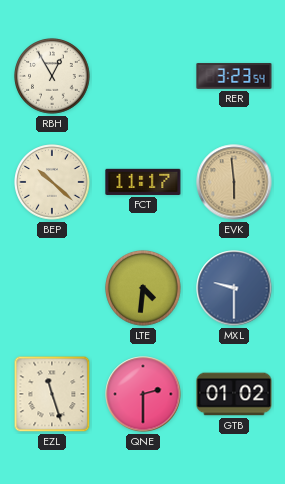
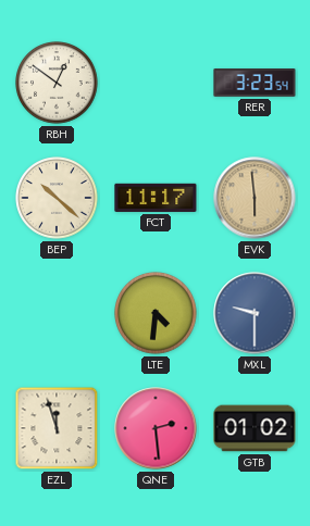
RBH: 12:55 -> 12:51 (57, 83)
EZL: 11:27 -> 11:57 (57, 428)
QNE: 2:30 -> 2:29 (156, 428)
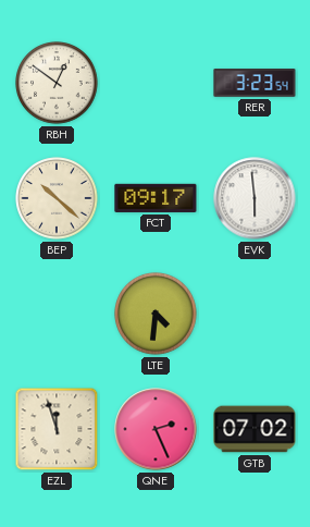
FCT: 11:17 -> 09:17 (156, 198)
EVK dial: champagne -> white (255, 198)
MXL: 9:30 -> none (255, 313)
QNE: 2:29 -> 2:26 (156, 429)
GTB: 01:02 -> 07:02 (255, 429)
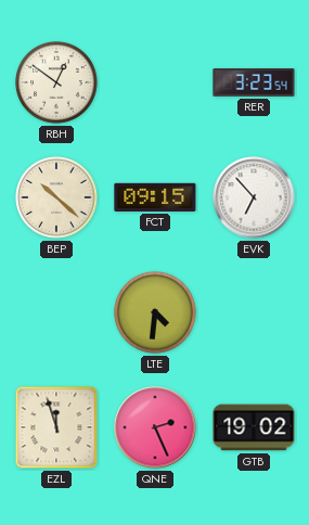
FCT: 09:17 -> 09:15 (155, 197)
EVK: 5:59 -> 6:53 (254, 197)
GTB: 07:02 -> 19:02 (254, 427)
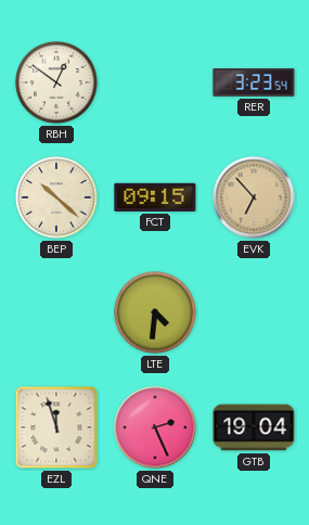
EVK dial: white -> champagne (254, 197)
GTB: 19:02 -> 19:04 (254, 427)
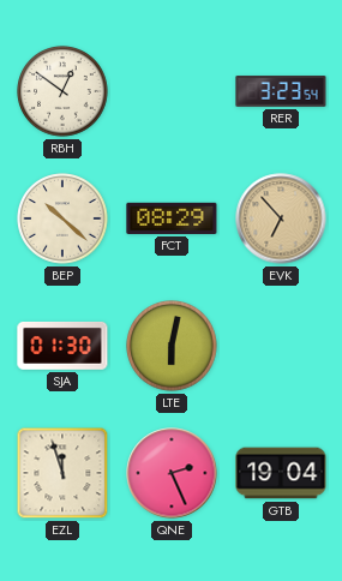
FCT: 09:15 -> 08:29 (172, 218)
SJA: none -> 01:30 (62, 346)
LTE: 4:31 -> 6:02 (172, 346)
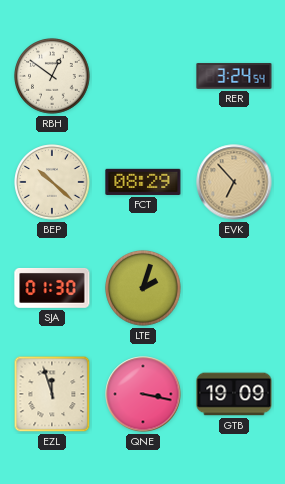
RER: 3:23 -> 3:24 (234, 76)
LTE: 6:02 -> 2:03 (143, 288)
QNE: 2:26 -> 3:17 (143, 394)
GTB: 19:04 -> 19:09 (234, 394)
